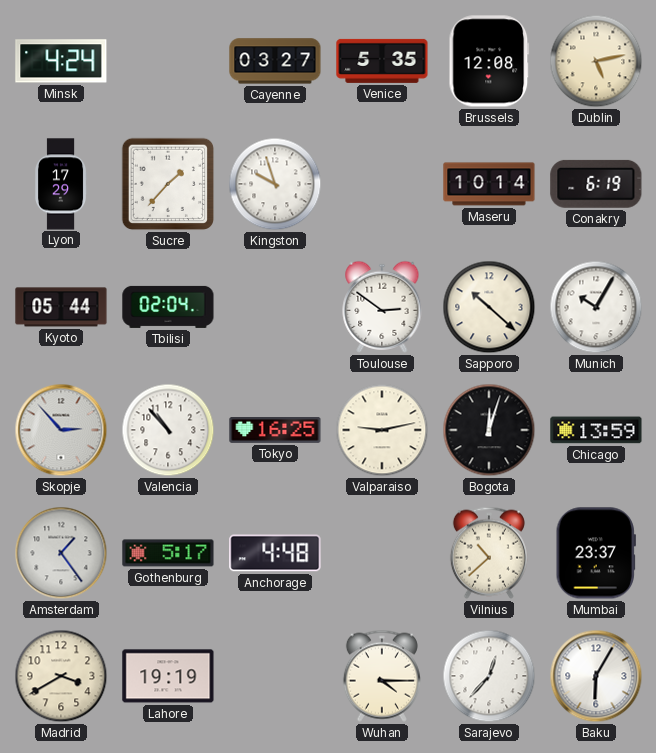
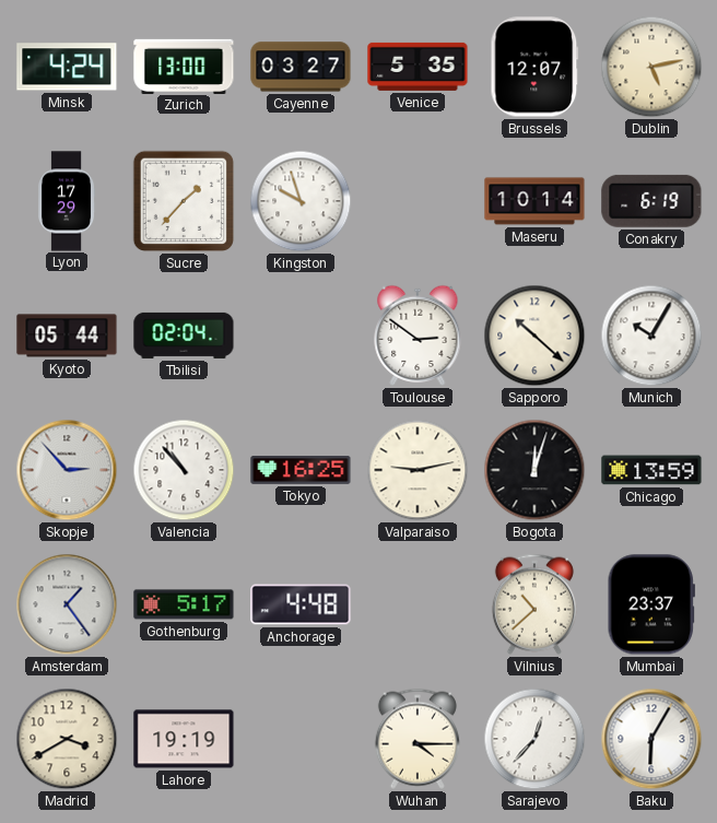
Zurich: none -> 13:00 (184, 66)
Brussels: 12:08 -> 12:07 (534, 67)
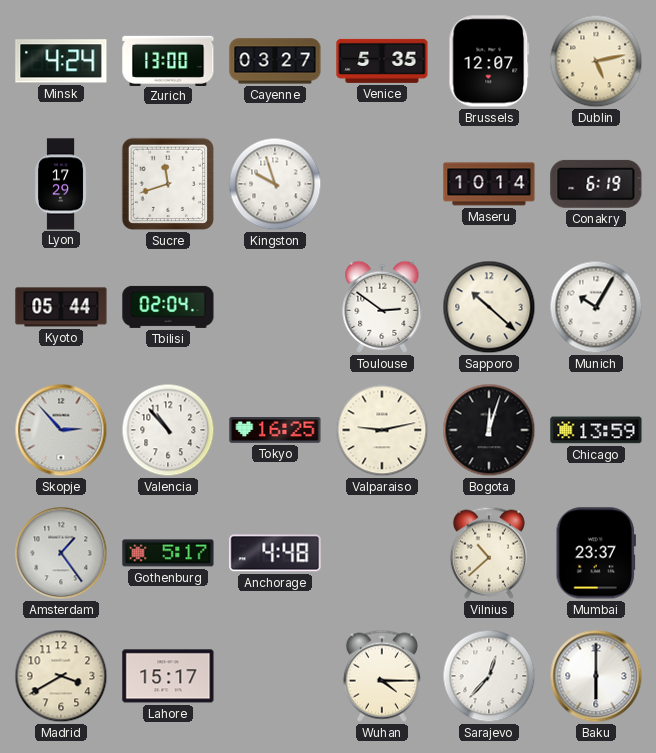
Sucre: 1:37 -> 11:42 (168, 184)
Lahore: 19:19 -> 15:17 (168, 676)
Baku: 6:05 -> 6:00 (596, 676)
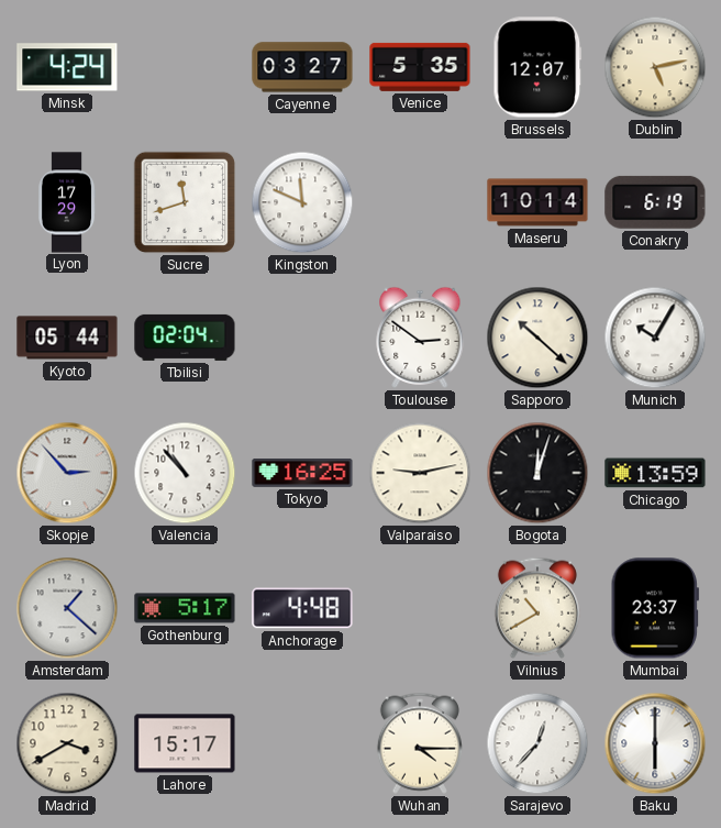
Zurich: 13:00 -> none (168, 60)
Kingston: 9:57 -> 11:49 (302, 202)
Amsterdam: 1:24 -> 1:22 (67, 608)
Vilnius: 10:38 -> 10:40 (537, 608)
